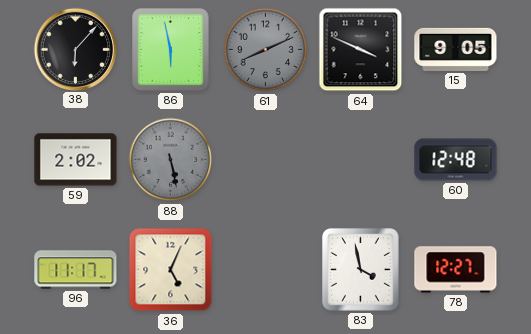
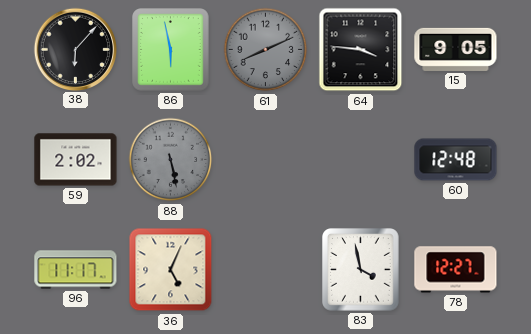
64: 3:49 -> 3:46 (361, 50)
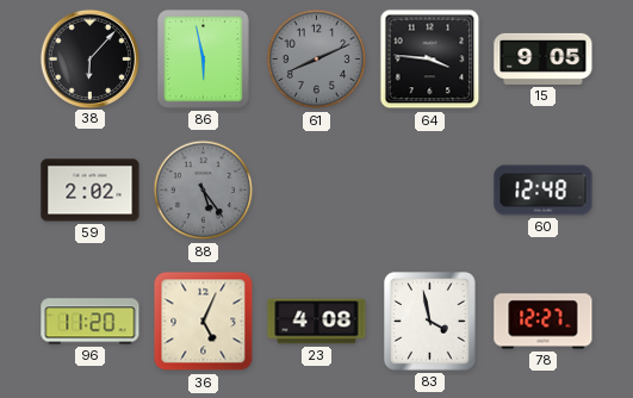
88: 5:28 -> 5:24 (204, 191)
96: 11:17 -> 11:20 (91, 322)
23: none -> 4:08 (317, 322)
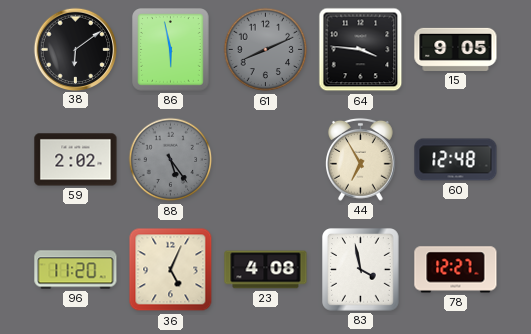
38: 6:07 -> 6:09 (75, 49)
44: none -> 6:55 (361, 159)
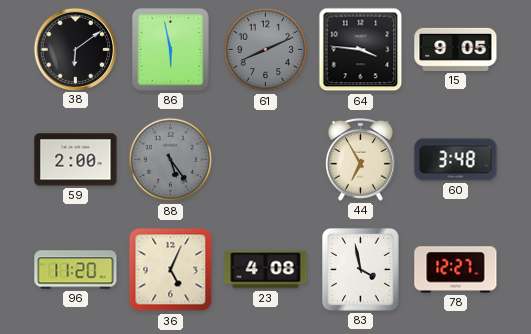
59: 2:02 -> 2:00 (76, 160)
60: 12:48 -> 3:48 (456, 160)
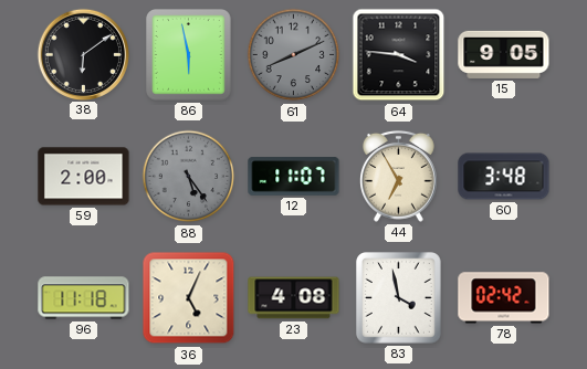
12: none -> 11:07 (294, 177)
96: 11:20 -> 11:18 (84, 298)
78: 12:27 -> 02:42 (504, 298)
